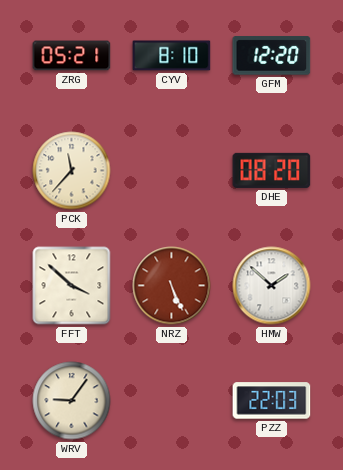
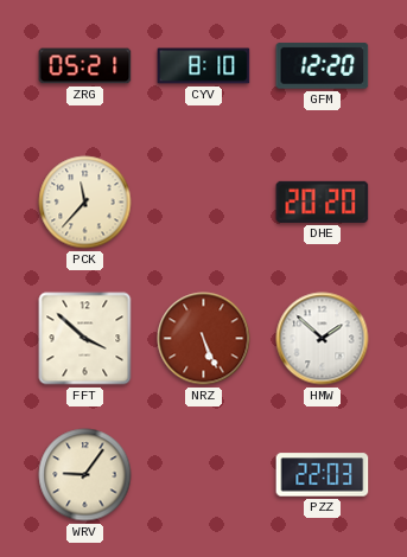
DHE: 08:20 -> 20:20 (323, 201)
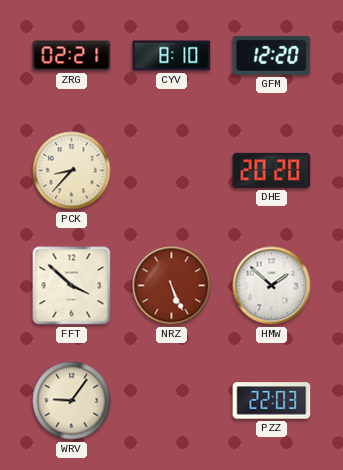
ZRG: 05:21 -> 02:21 (72, 56)
PCK: 11:37 -> 8:37 (72, 171)
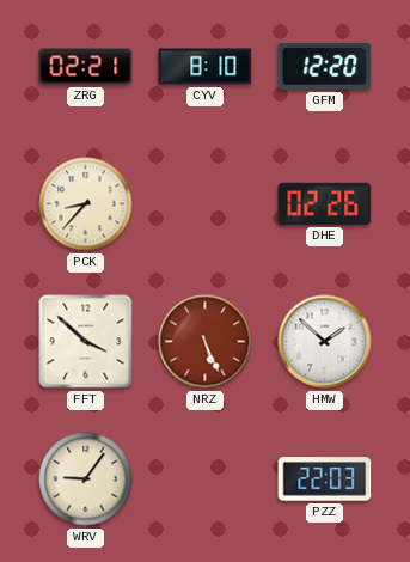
DHE: 20:20 -> 02:26 (325, 203)
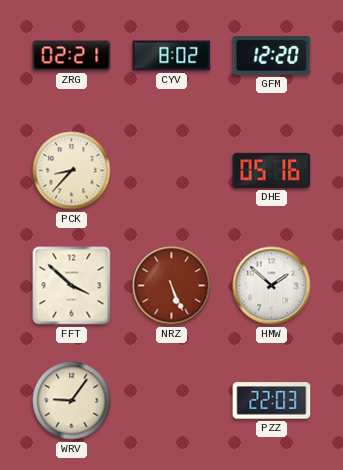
CYV: 8:10 -> 8:02 (172, 56)
DHE: 02:26 -> 05:16 (272, 170)
